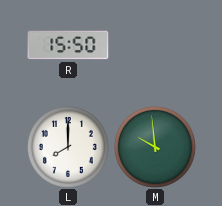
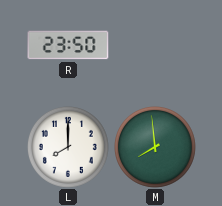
R: 15:50 -> 23:50 (68, 45)
M: 9:59 -> 7:59 (155, 147)
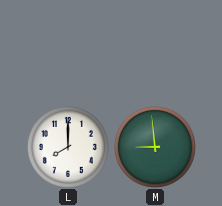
R: 23:50 -> none (68, 45)
M: 7:59 -> 8:59 (155, 147)
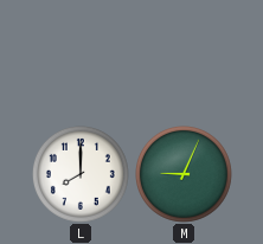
M: 8:59 -> 9:04 (184, 174)
